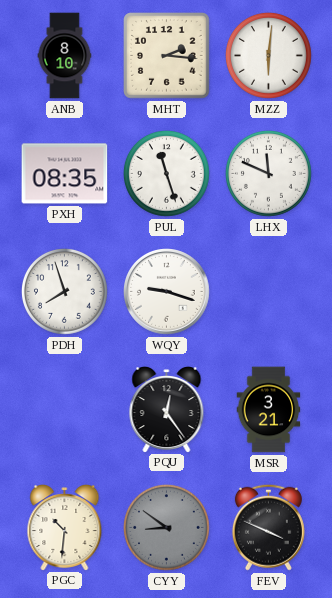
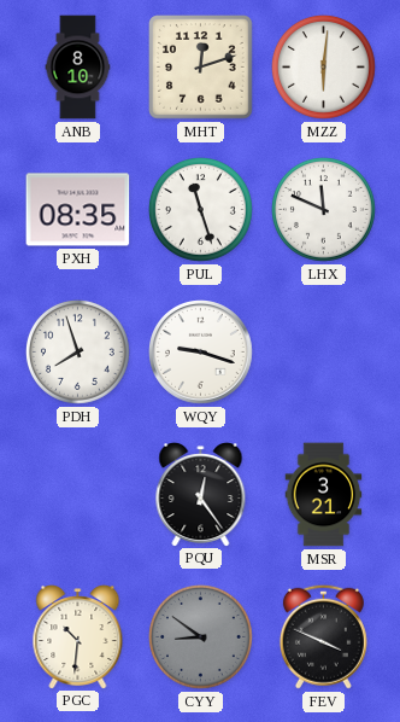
MHT: 2:16 -> 12:12 (201, 68)
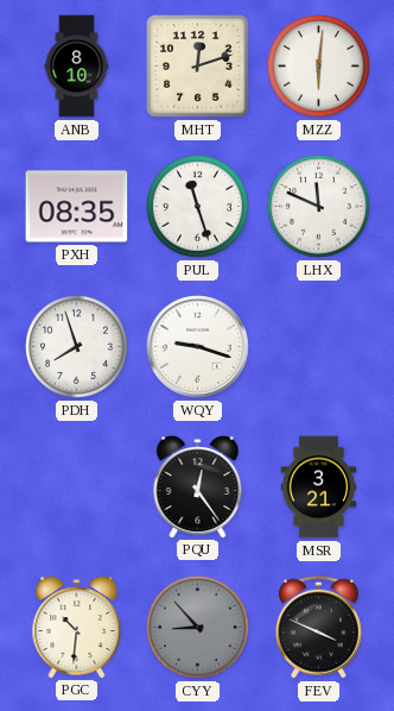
CYY: 8:51 -> 8:53 (197, 627)
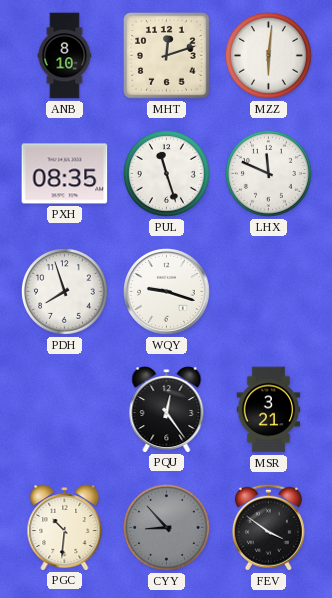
FEV: 3:49 -> 3:51 (268, 527)
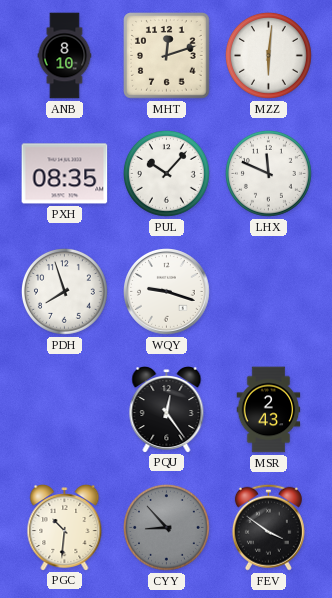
PUL: 11:27 -> 10:07 (166, 173)
MSR: 3:21 -> 2:43 (269, 410)
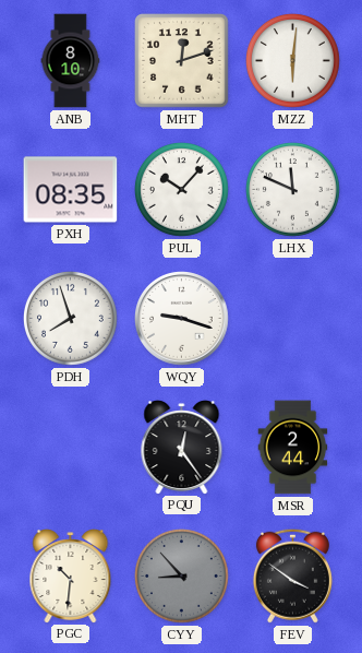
MSR: 2:43 -> 2:44 (293, 448)
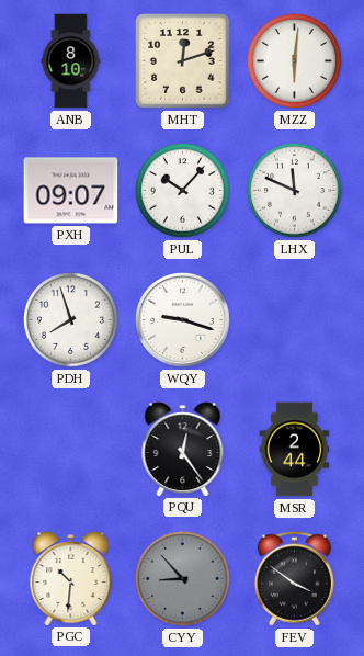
PXH: 08:35 -> 09:07 (71, 191)
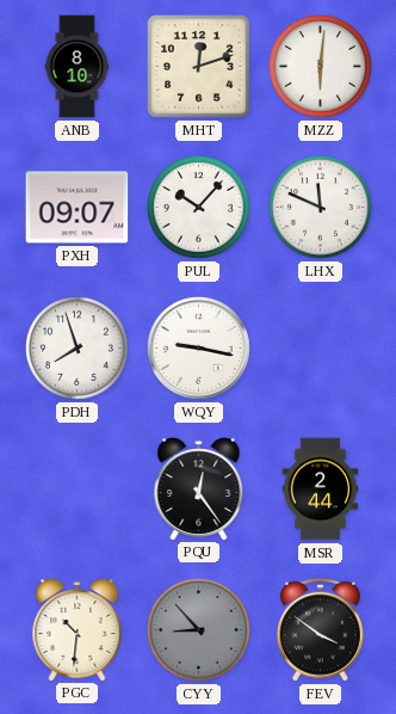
WQY: 9:18 -> 9:17 (199, 349)
